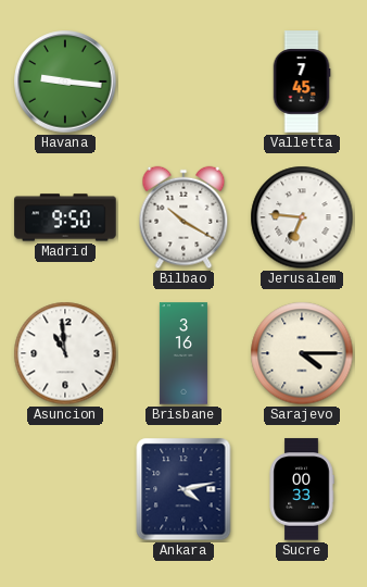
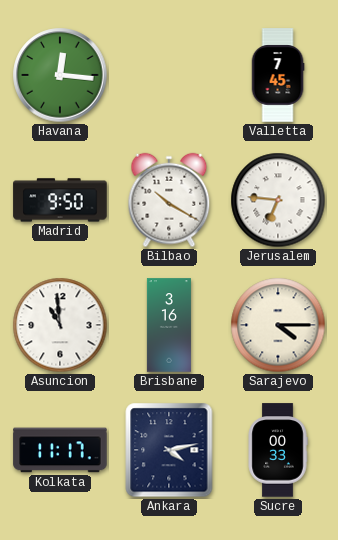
Havana: 9:16 -> 12:16 (60, 75)
Kolkata: none -> 11:17 (60, 450)
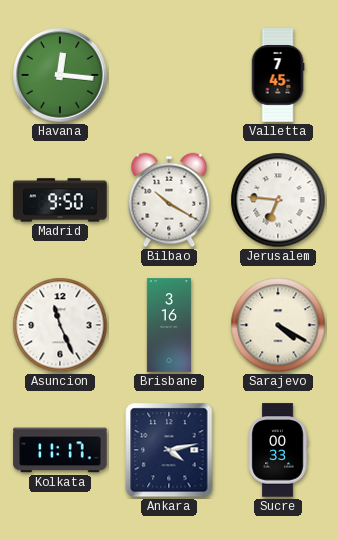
Asuncion: 10:59 -> 11:26 (60, 325)
Sarajevo: 4:15 -> 4:20 (278, 325)
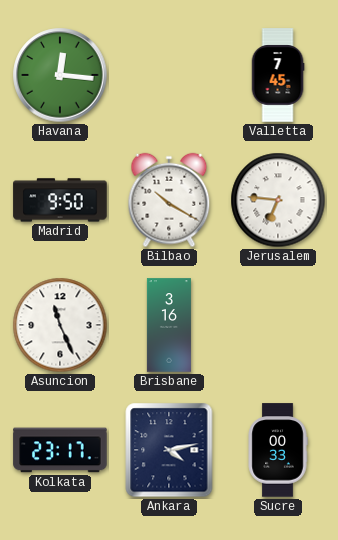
Sarajevo: 4:20 -> none (278, 325)
Kolkata: 11:17 -> 23:17 (60, 450)
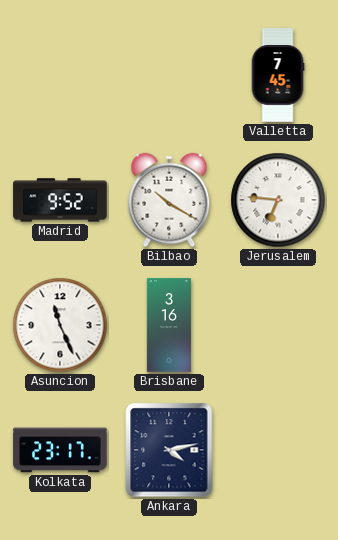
Havana: 12:16 -> none (60, 75)
Madrid: 9:50 -> 9:52 (60, 200)
Sucre: 00:33 -> none (278, 450)
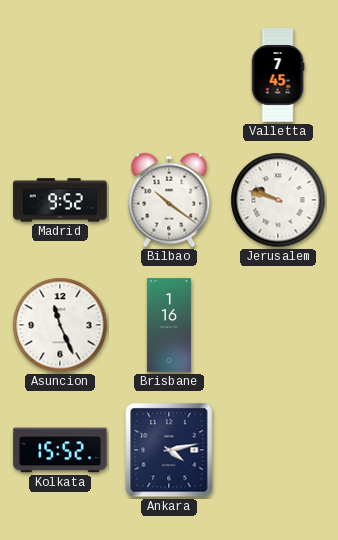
Bilbao: 10:20 -> 10:21 (169, 200)
Jerusalem: 6:46 -> 9:48 (278, 200)
Brisbane: 3:16 -> 1:16 (169, 325)
Kolkata: 23:17 -> 15:52 (60, 450)
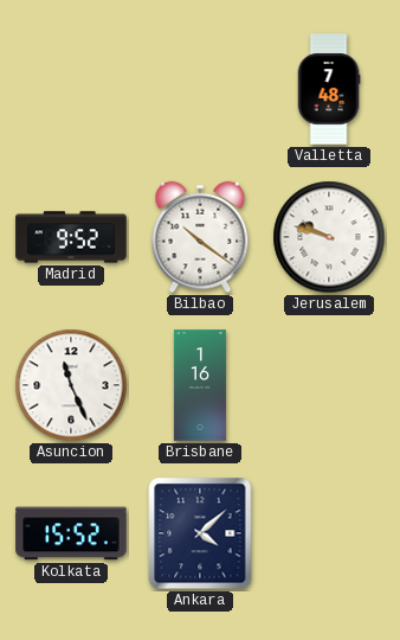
Valletta: 7:45 -> 7:48 (329, 89)
Ankara: 4:13 -> 4:08 (200, 533)
